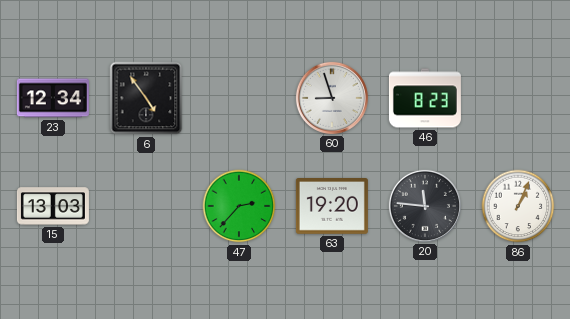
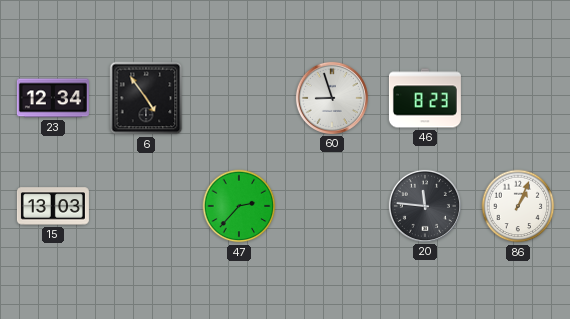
63: 19:20 -> none (332, 207)
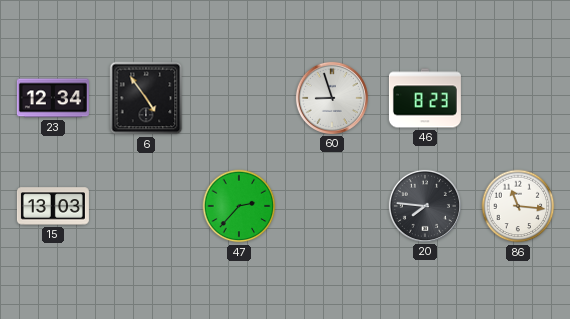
20: 11:46 -> 7:46 (425, 206)
86: 1:04 -> 11:16 (518, 206)
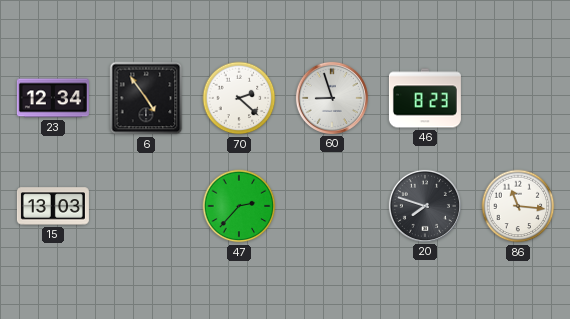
70: none -> 2:22 (239, 98)
20: 7:46 -> 7:48 (425, 206)
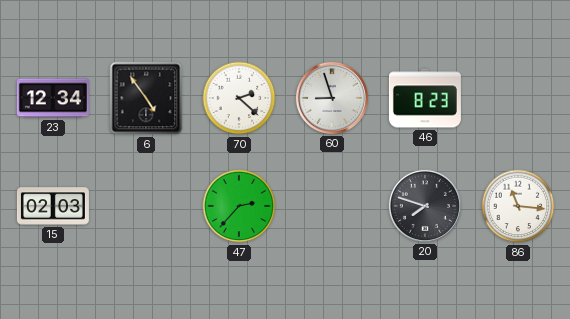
15: 13:03 -> 02:03 (53, 206)
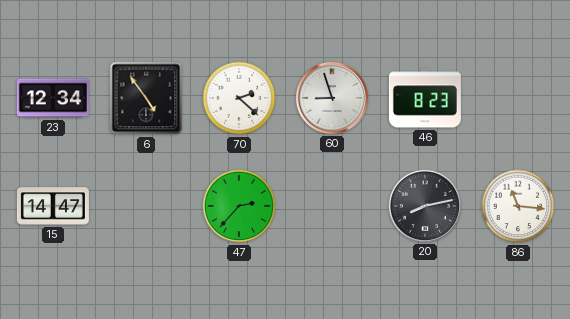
15: 02:03 -> 14:47 (53, 206)
20: 7:48 -> 8:13 (425, 206)
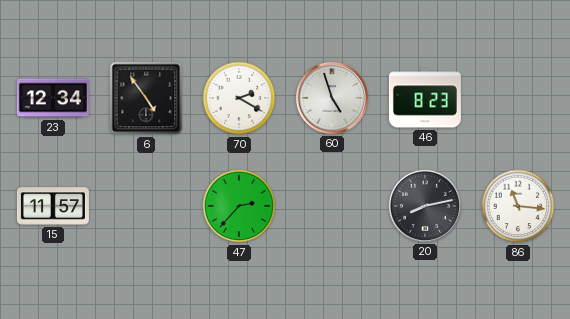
70: 2:22 -> 2:20 (239, 98)
60: 8:57 -> 4:57 (332, 98)
15: 14:47 -> 11:57 (53, 206)
